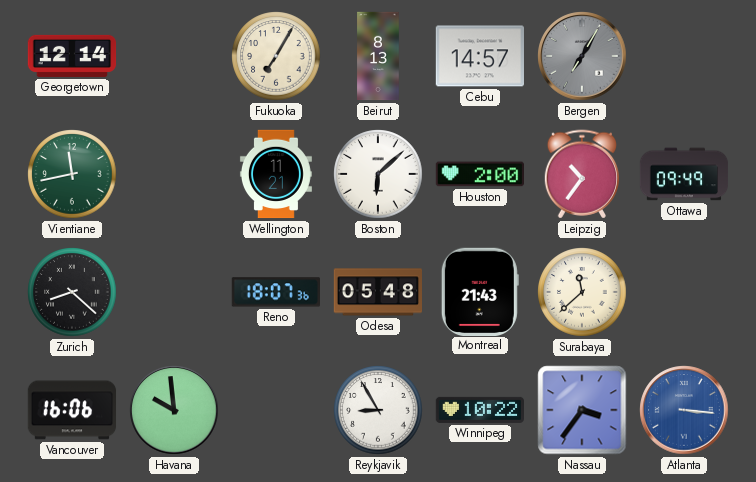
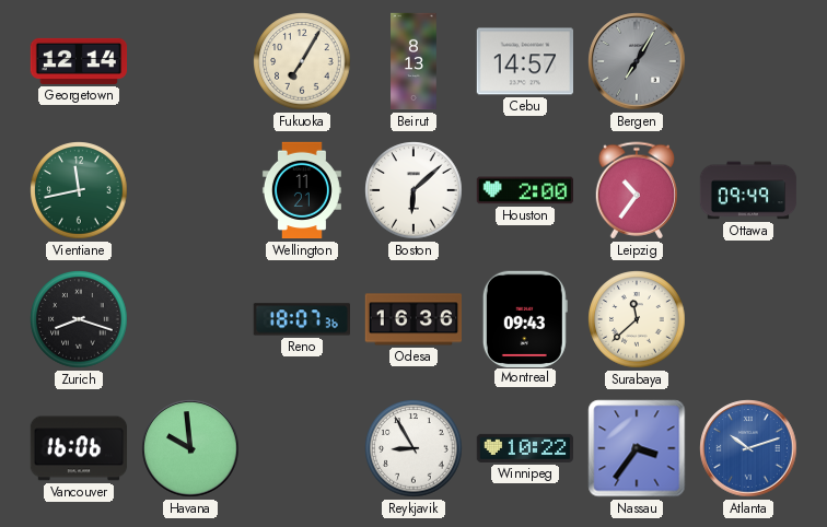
Zurich: 8:22 -> 8:18 (79, 319)
Odesa: 05:48 -> 16:36 (412, 319)
Montreal: 21:43 -> 09:43 (525, 318)
Atlanta: 3:16 -> 10:12 (748, 448)
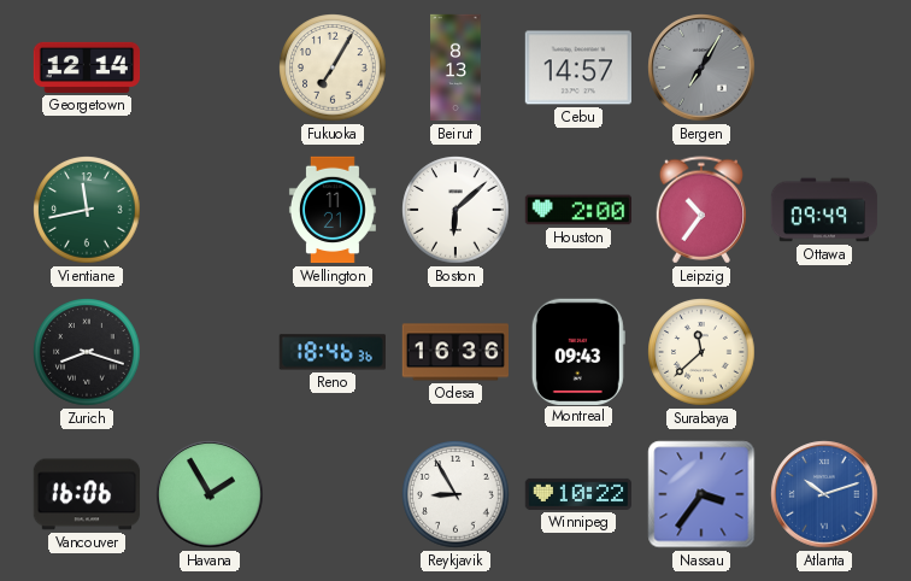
Reno: 18:07 -> 18:46 (331, 352)
Havana: 9:59 -> 1:55 (210, 494)
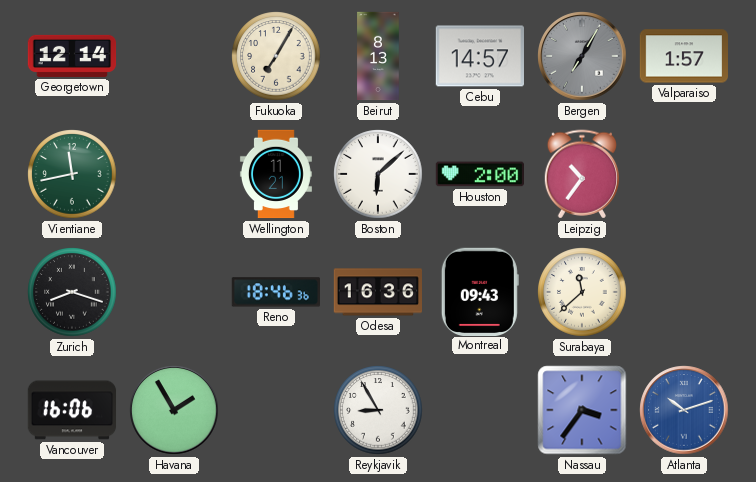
Valparaiso: none -> 1:57 (683, 56)
Ottawa: 09:49 -> none (824, 210)
Winnipeg: 10:22 -> none (578, 494)
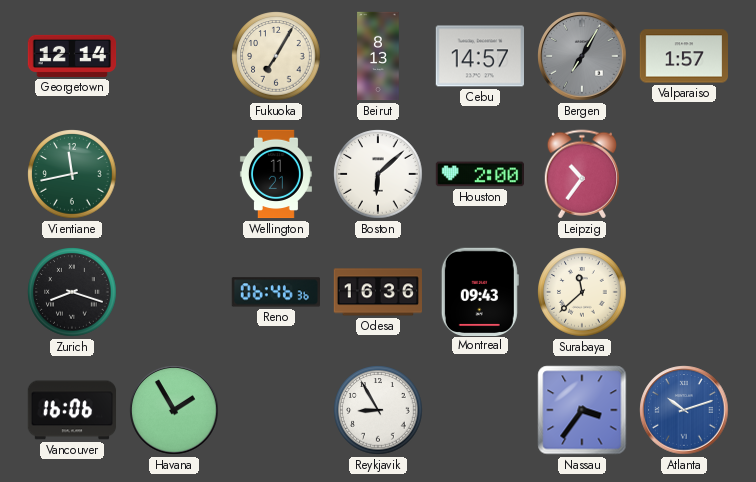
Reno: 18:46 -> 06:46 (275, 292)
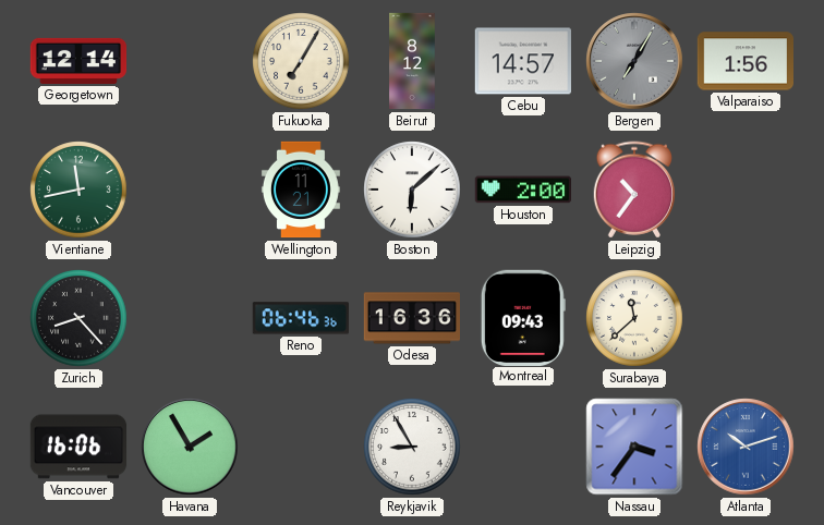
Beirut: 8:13 -> 8:12 (412, 61)
Valparaiso: 1:57 -> 1:56 (744, 61)
Zurich: 8:18 -> 8:23 (78, 318)
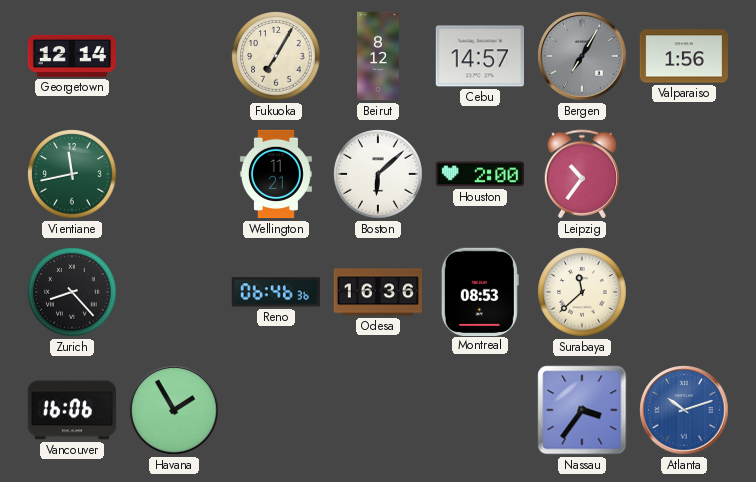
Montreal: 09:43 -> 08:53 (480, 291)
Reykjavik: 8:55 -> none (412, 447)
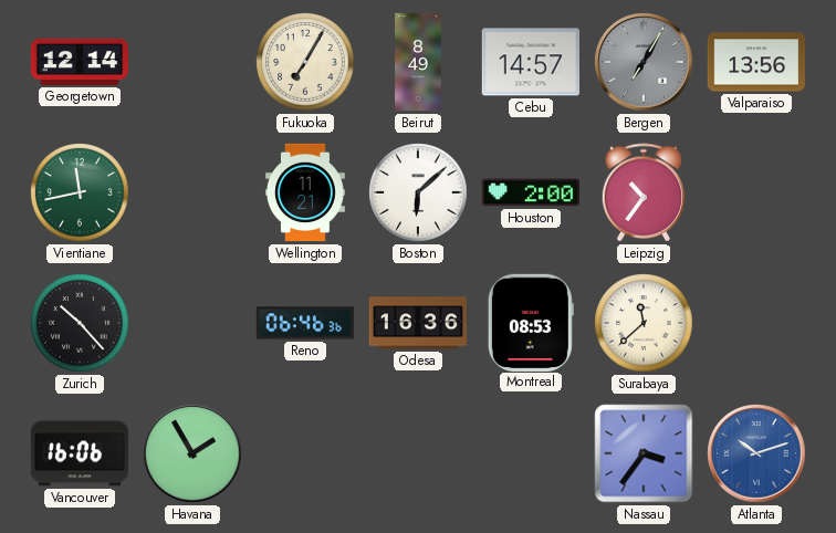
Beirut: 8:12 -> 8:49 (418, 62)
Valparaiso: 1:56 -> 13:56 (755, 62)
Zurich: 8:23 -> 10:23 (80, 323)
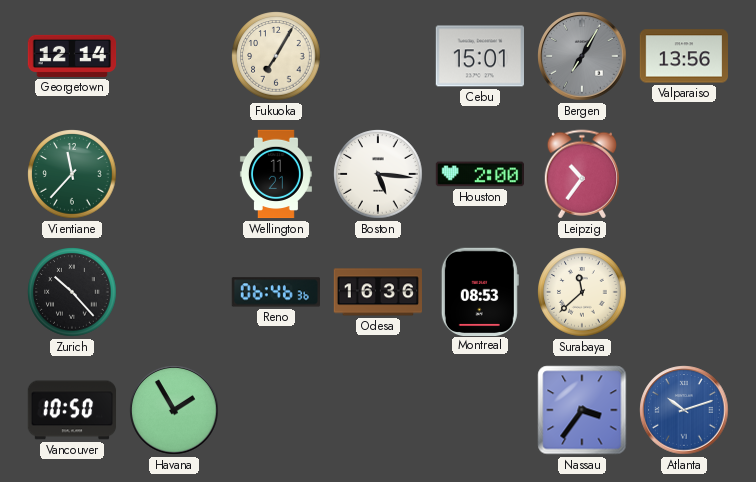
Beirut: 8:49 -> none (418, 62)
Cebu: 14:57 -> 15:01 (479, 56)
Vientiane: 11:43 -> 11:37 (72, 174)
Boston: 6:08 -> 5:16 (378, 174)
Vancouver: 16:06 -> 10:50 (72, 410)
